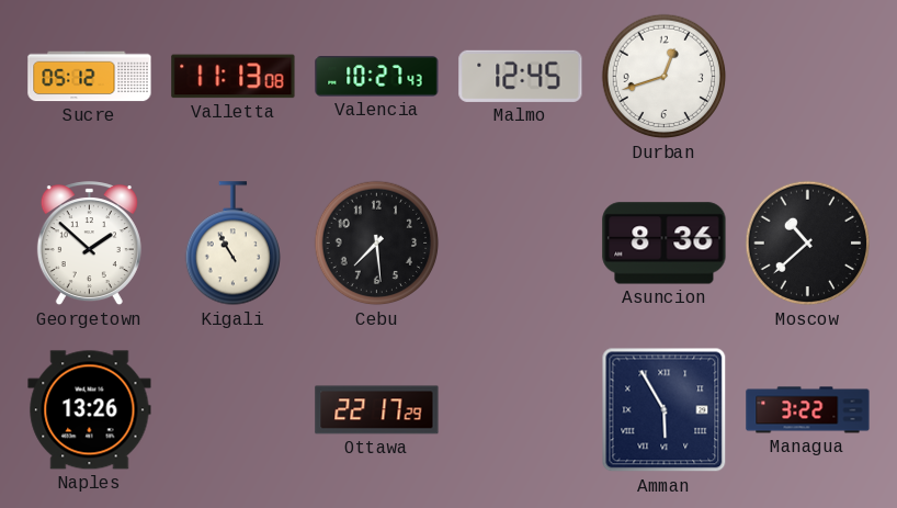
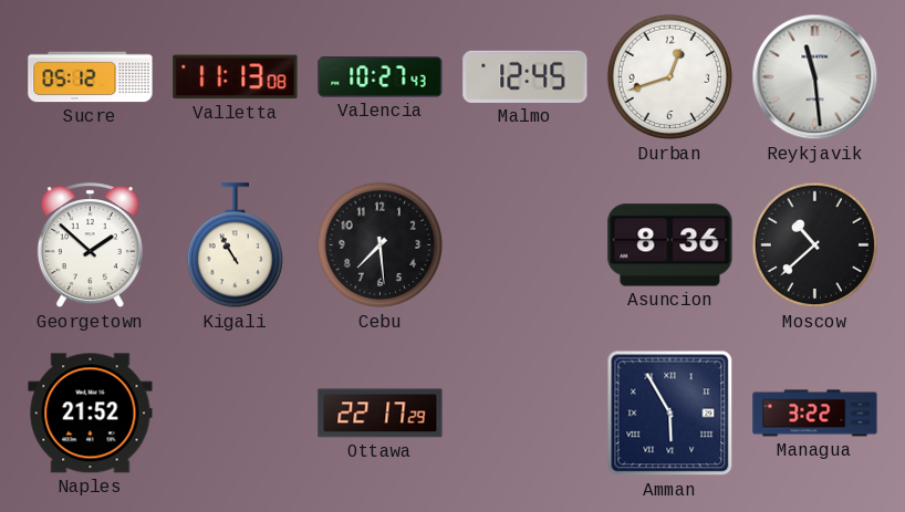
Reykjavik: none -> 11:29 (815, 77)
Naples: 13:26 -> 21:52 (91, 414)
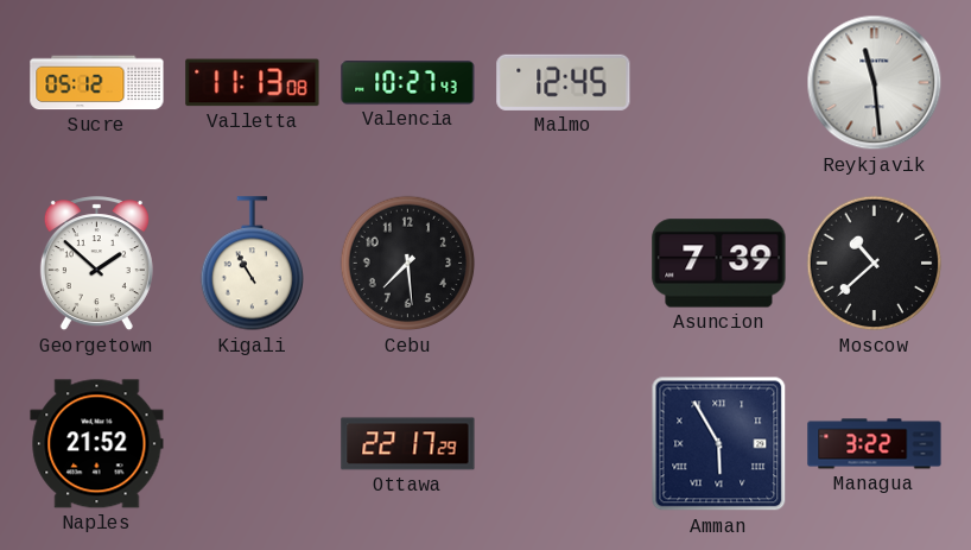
Durban: 12:42 -> none (670, 77)
Asuncion: 8:36 -> 7:39 (719, 264)
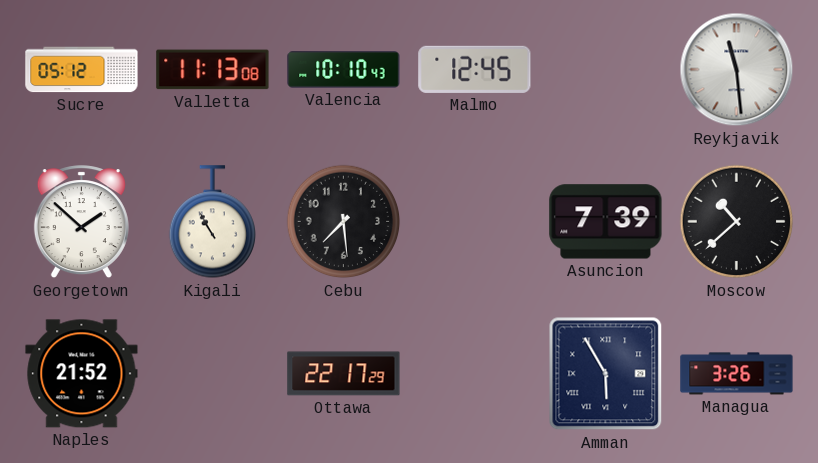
Valencia: 10:27 -> 10:10 (344, 70)
Managua: 3:22 -> 3:26 (737, 374)
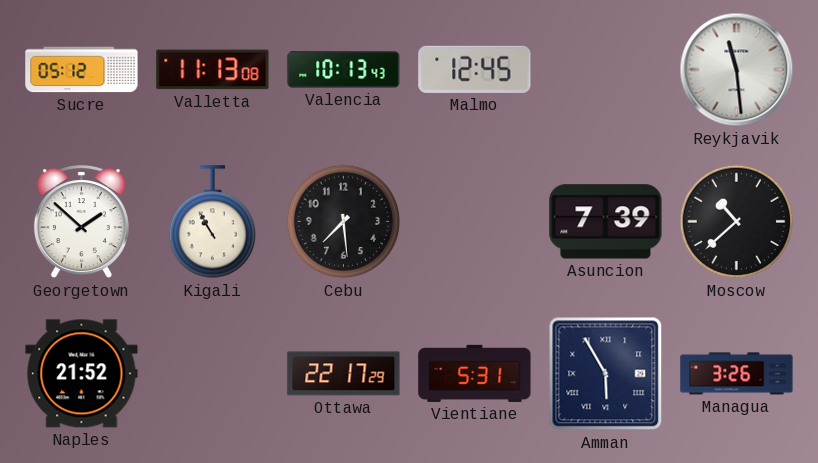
Valencia: 10:10 -> 10:13 (344, 70)
Vientiane: none -> 5:31 (475, 373)
